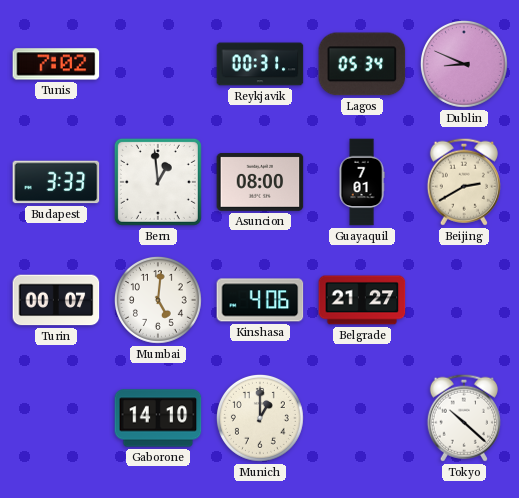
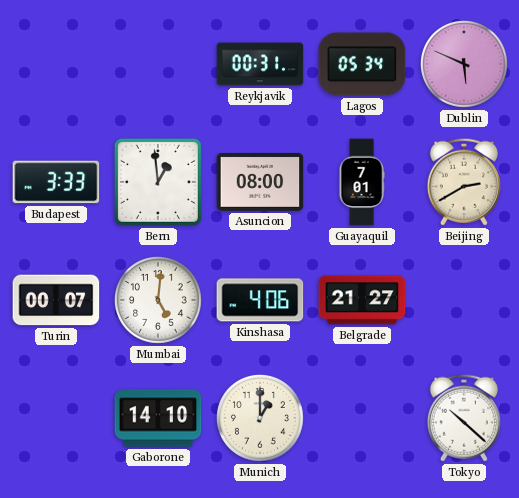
Tunis: 7:02 -> none (56, 64)
Dublin: 8:49 -> 5:49 (464, 64)
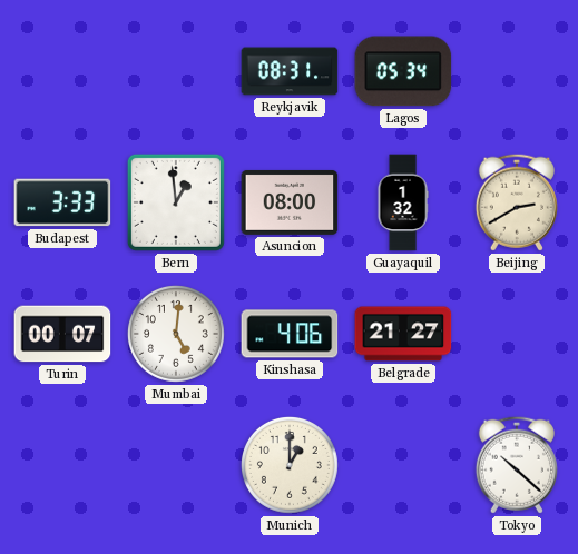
Reykjavik: 00:31 -> 08:31 (290, 71)
Dublin: 5:49 -> none (464, 64)
Guayaquil: 7:01 -> 1:32 (403, 202)
Gaborone: 14:10 -> none (158, 418)
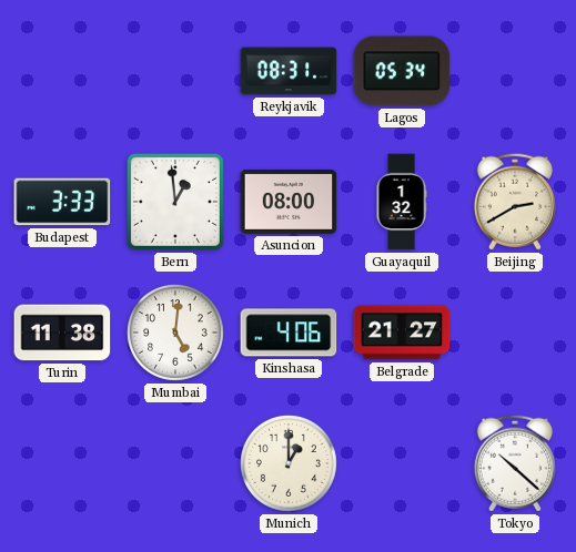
Turin: 00:07 -> 11:38 (62, 333)
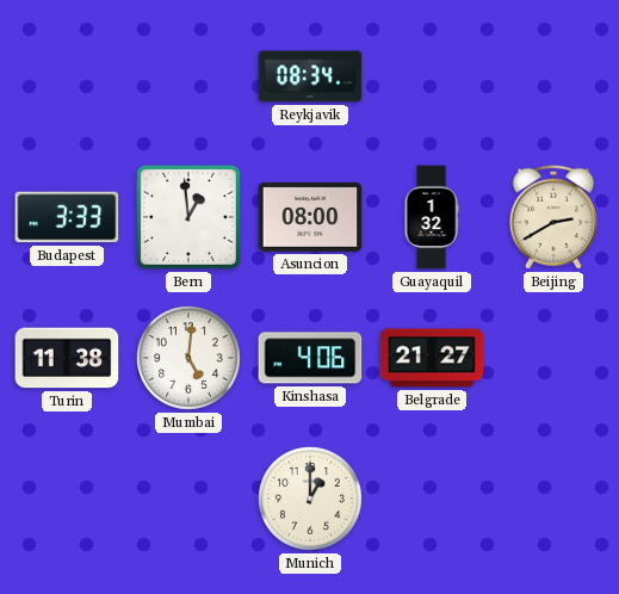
Reykjavik: 08:31 -> 08:34 (310, 76)
Lagos: 05:34 -> none (402, 71)
Tokyo: 10:22 -> none (515, 463)
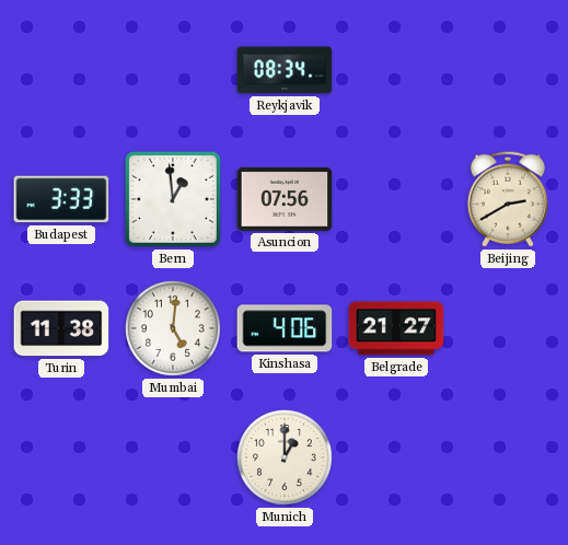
Asuncion: 08:00 -> 07:56 (285, 199)
Guayaquil: 1:32 -> none (432, 217)
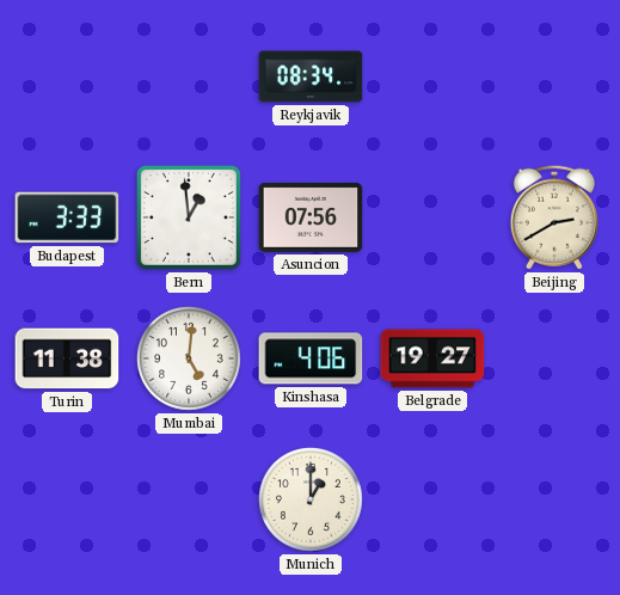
Belgrade: 21:27 -> 19:27 (432, 358)
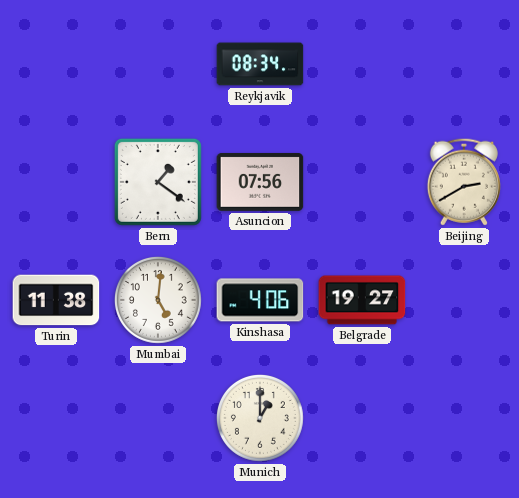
Budapest: 3:33 -> none (67, 217)
Bern: 12:59 -> 1:21 (158, 182)
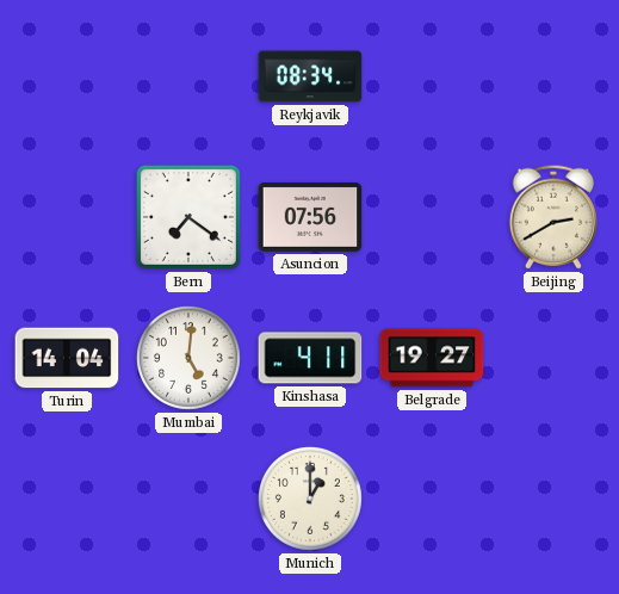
Bern: 1:21 -> 7:21 (188, 217)
Turin: 11:38 -> 14:04 (67, 358)
Kinshasa: 4:06 -> 4:11 (310, 358)
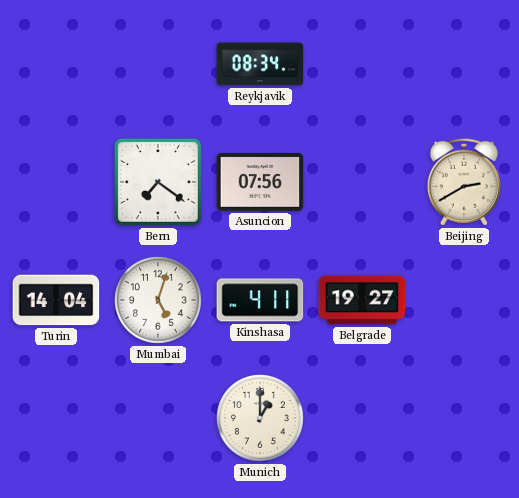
Mumbai: 5:01 -> 5:03 (158, 300)
